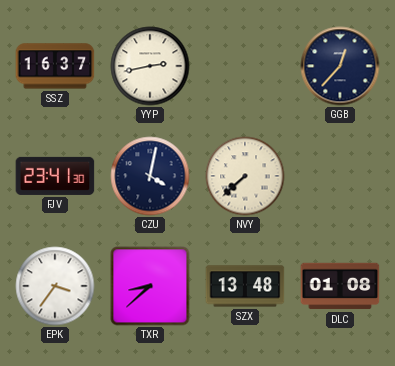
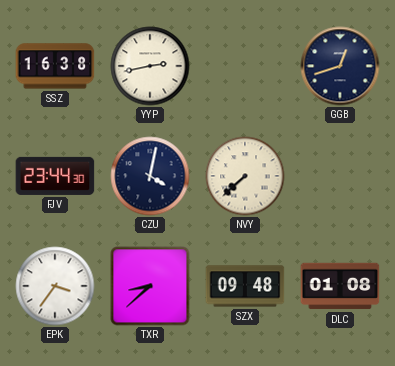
SSZ: 16:37 -> 16:38 (55, 66)
GGB: 12:37 -> 12:42 (340, 66)
FJV: 23:41 -> 23:44 (55, 176)
SZX: 13:48 -> 09:48 (245, 286)
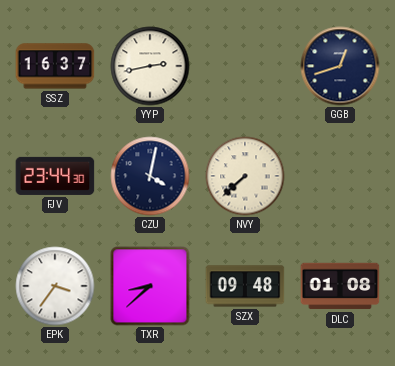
SSZ: 16:38 -> 16:37 (55, 66)
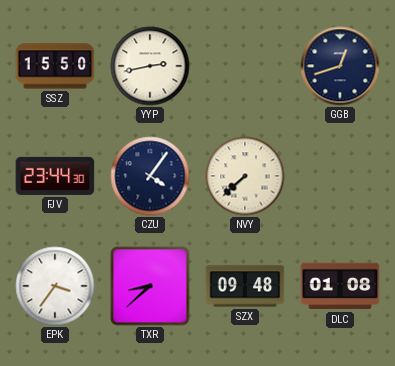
SSZ: 16:37 -> 15:50 (55, 66)
CZU: 4:02 -> 4:06 (150, 176)
